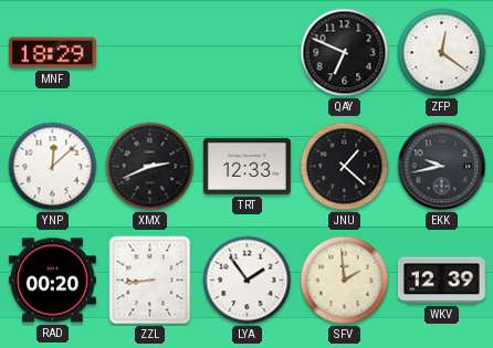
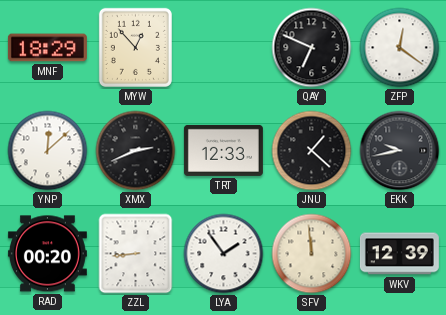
MYW: none -> 12:53 (135, 47)
SFV: 1:59 -> 11:59 (312, 254)
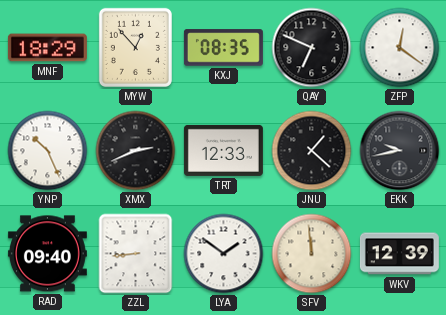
KXJ: none -> 08:35 (223, 48)
YNP: 12:08 -> 10:26 (48, 151)
RAD: 00:20 -> 09:40 (47, 254)
LYA: 1:54 -> 1:51 (224, 254)
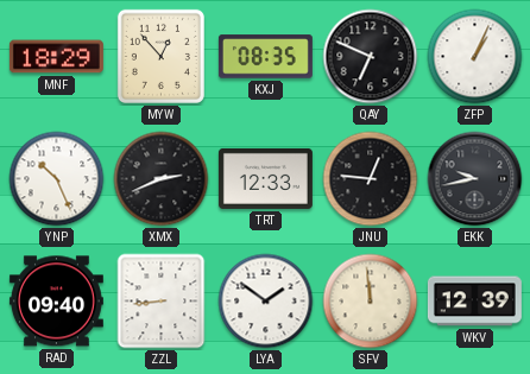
ZFP: 12:21 -> 1:04 (475, 57)
JNU: 1:22 -> 12:46 (371, 179)
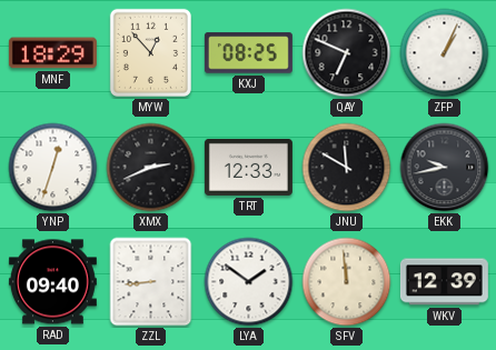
KXJ: 08:35 -> 08:25 (248, 53)
YNP: 10:26 -> 12:33 (53, 168)
JNU: 12:46 -> 11:50 (347, 168)
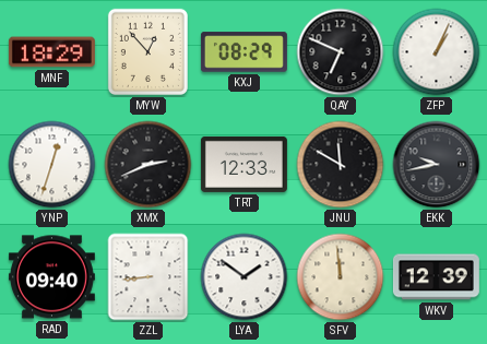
KXJ: 08:25 -> 08:29 (243, 52)
